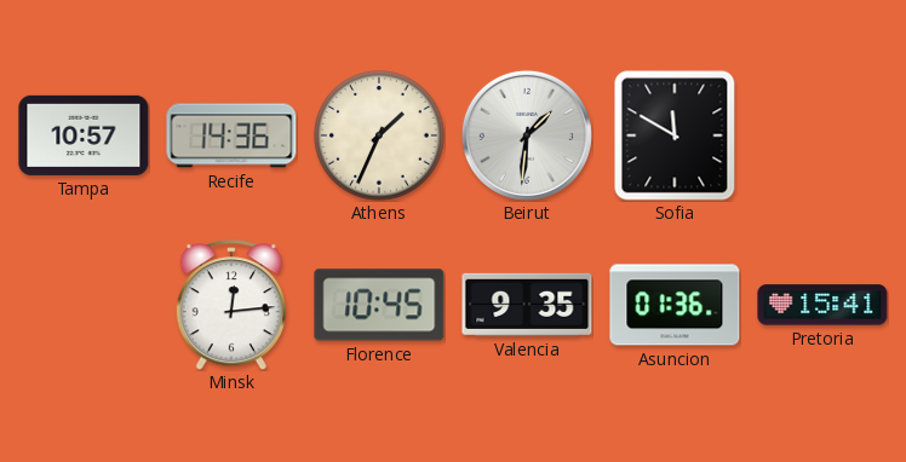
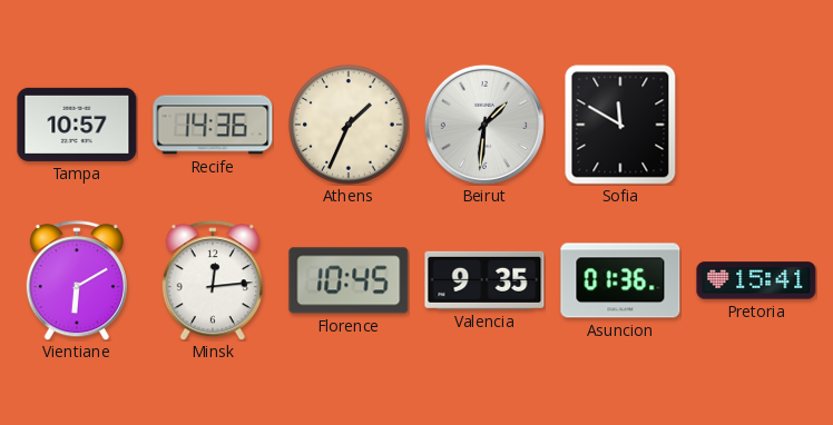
Vientiane: none -> 6:10 (77, 280)
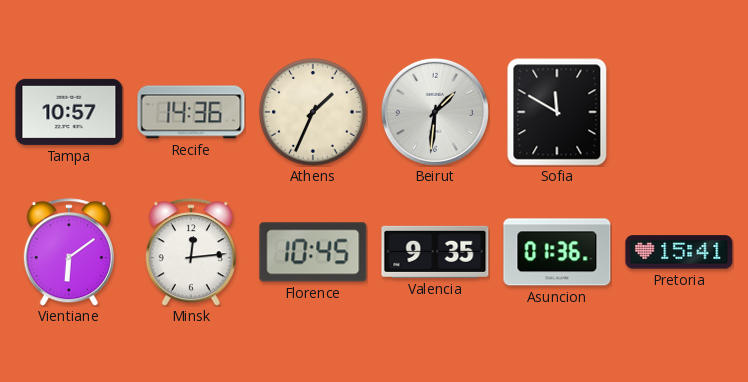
Vientiane: 6:10 -> 6:09 (69, 252)
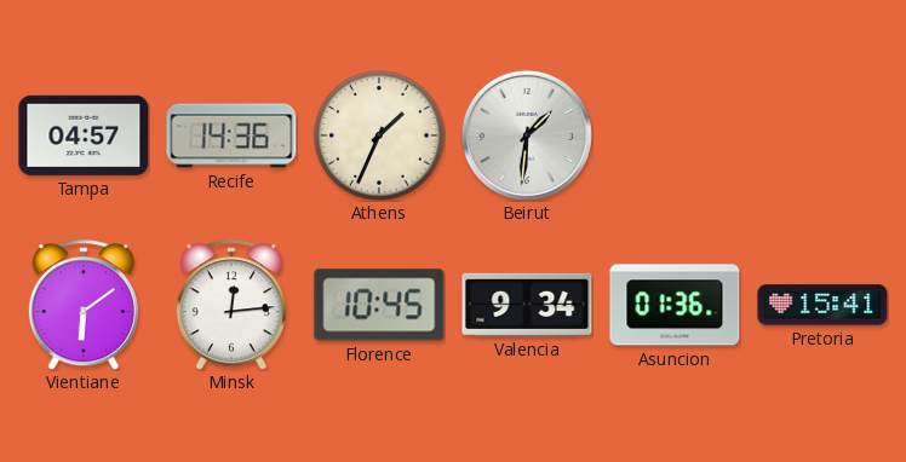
Tampa: 10:57 -> 04:57 (84, 135)
Sofia: 11:50 -> none (557, 112)
Valencia: 9:35 -> 9:34 (527, 305)
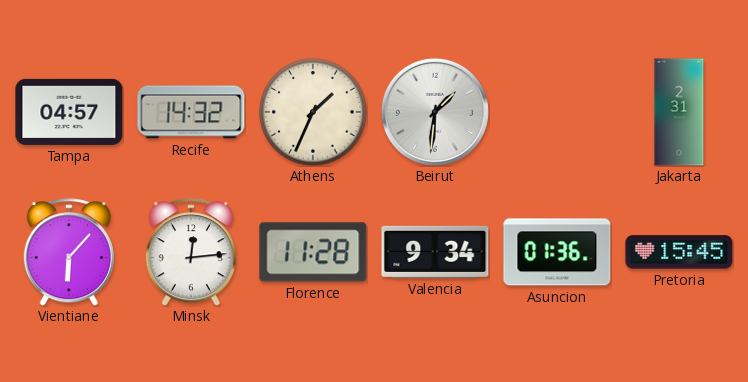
Recife: 14:36 -> 14:32 (191, 112)
Jakarta: none -> 2:31 (679, 112)
Vientiane: 6:09 -> 6:07 (69, 252)
Florence: 10:45 -> 11:28 (313, 252)
Pretoria: 15:41 -> 15:45 (679, 252)
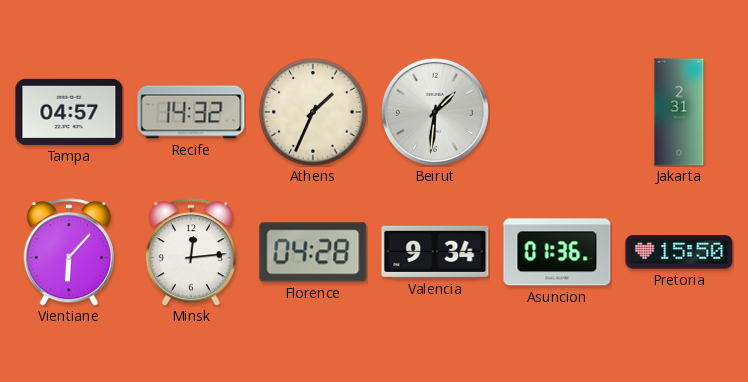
Florence: 11:28 -> 04:28 (313, 252)
Pretoria: 15:45 -> 15:50 (679, 252)
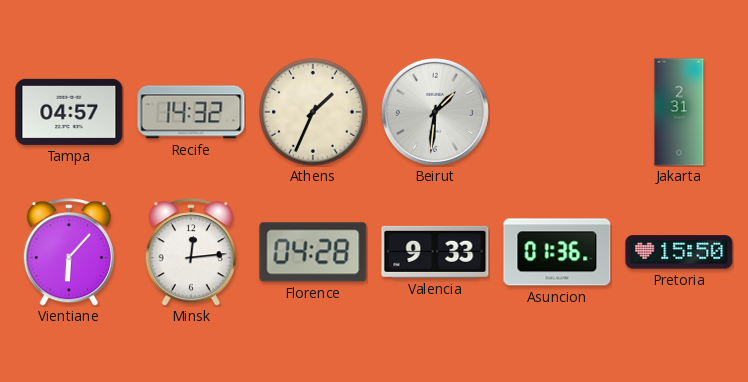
Valencia: 9:34 -> 9:33 (435, 252)
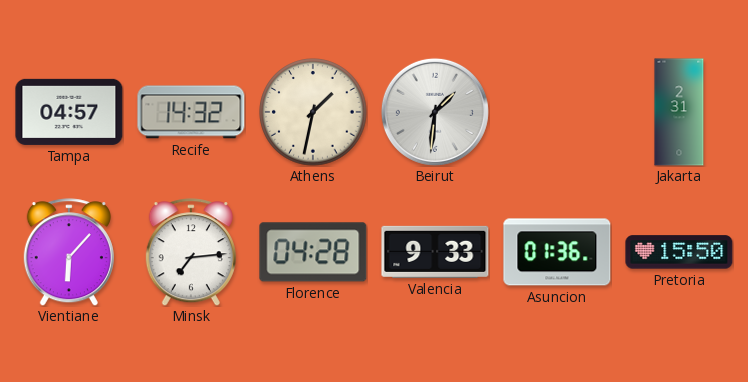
Athens: 1:34 -> 1:32 (313, 112)
Minsk: 12:14 -> 7:14 (191, 252)
